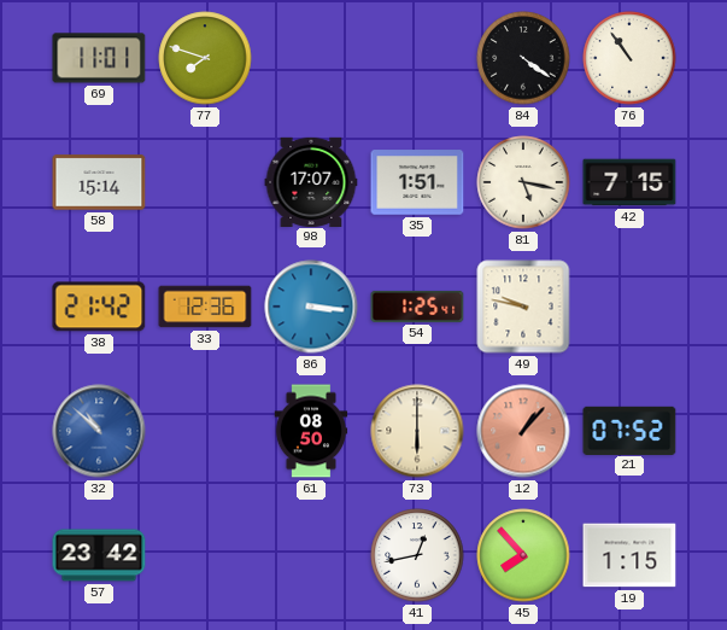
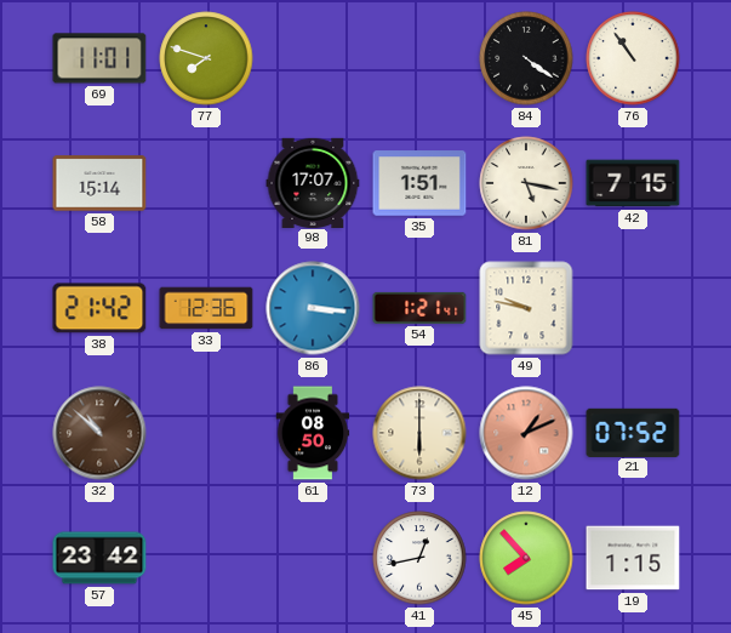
54: 1:25 -> 1:21 (419, 308)
32 dial: blue -> brown (99, 433)
12: 1:07 -> 1:11 (526, 433)
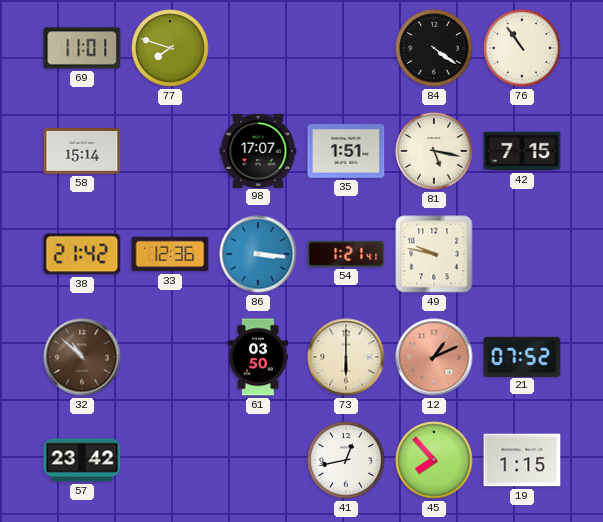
61: 08:50 -> 03:50 (258, 357)
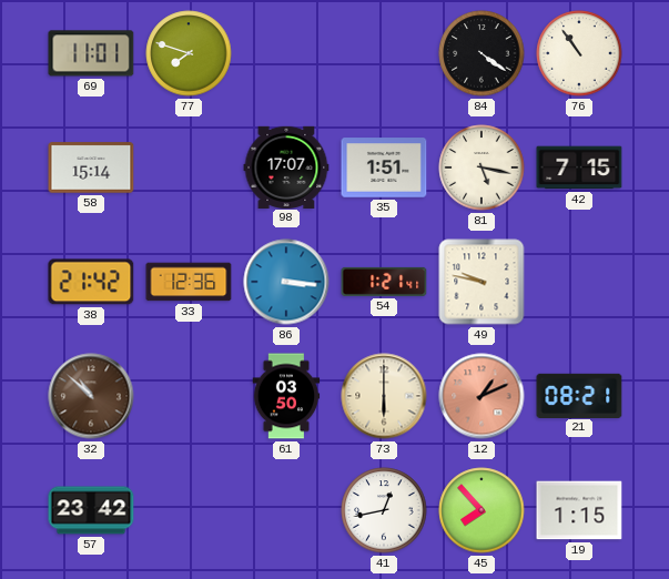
21: 07:52 -> 08:21 (579, 395)
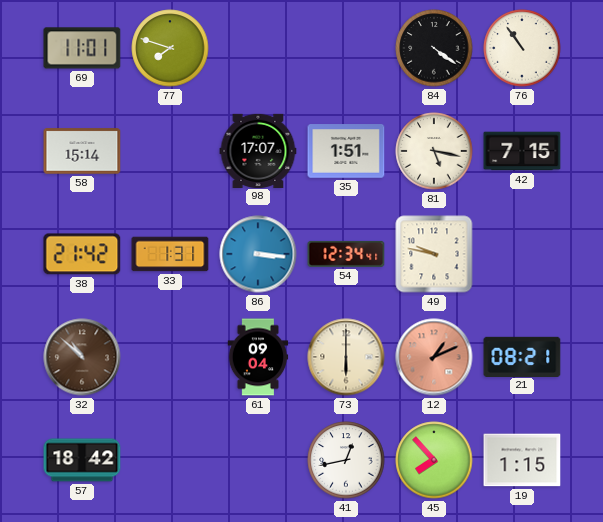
33: 12:36 -> 1:31 (170, 254)
54: 1:21 -> 12:34 (346, 254)
61: 03:50 -> 09:04 (258, 357)
57: 23:42 -> 18:42 (82, 460)
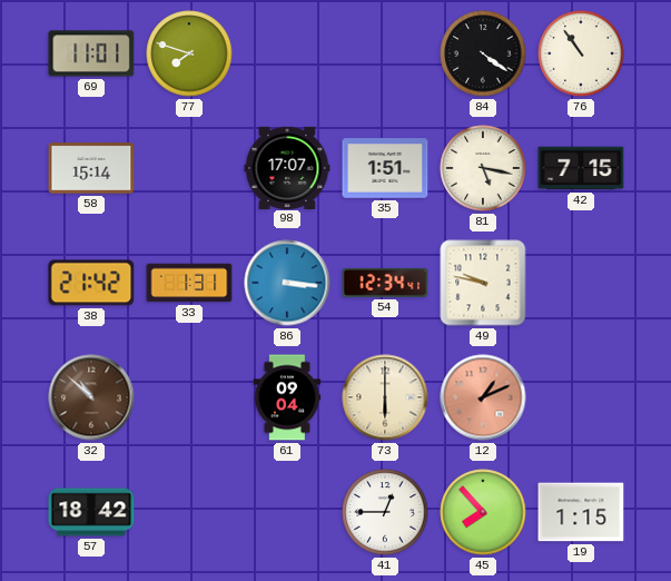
21: 08:21 -> none (522, 356)
41: 12:43 -> 12:45 (385, 512)
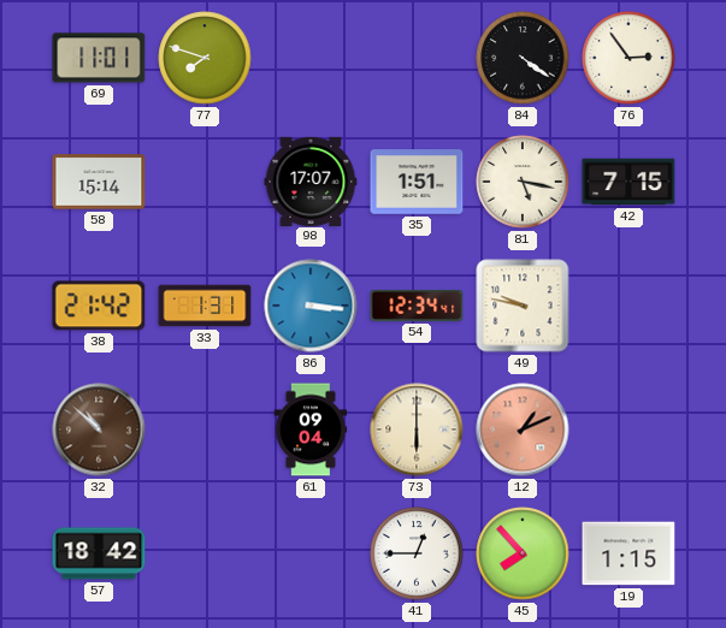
76: 10:54 -> 2:54 (628, 58)
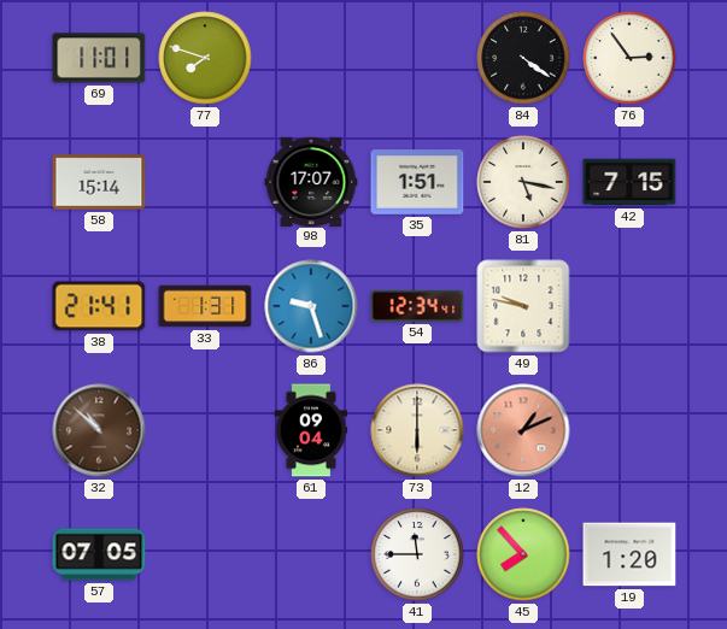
38: 21:42 -> 21:41 (99, 306)
86: 3:16 -> 9:27 (311, 306)
57: 18:42 -> 07:05 (99, 554)
41: 12:45 -> 11:45 (417, 554)
19: 1:15 -> 1:20 (629, 554)
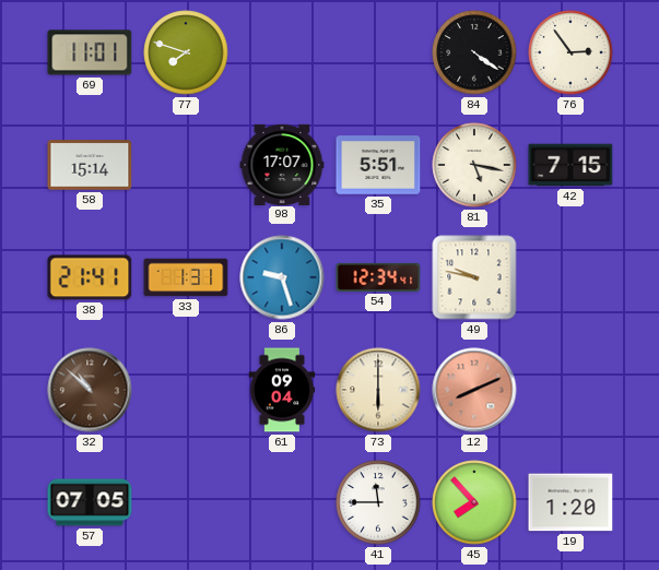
35: 1:51 -> 5:51 (378, 165)
12: 1:11 -> 8:11 (474, 390)
